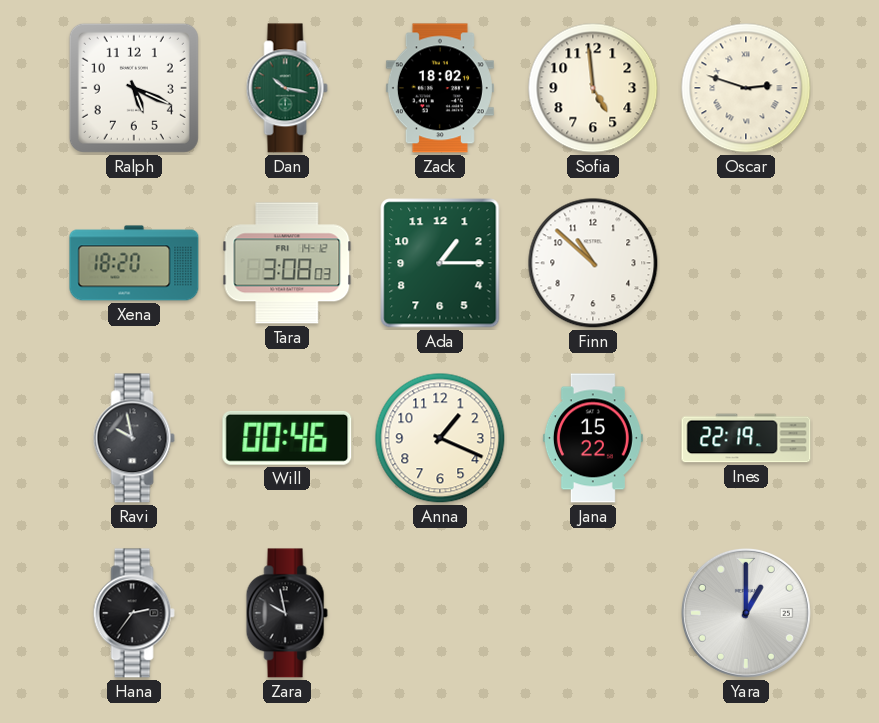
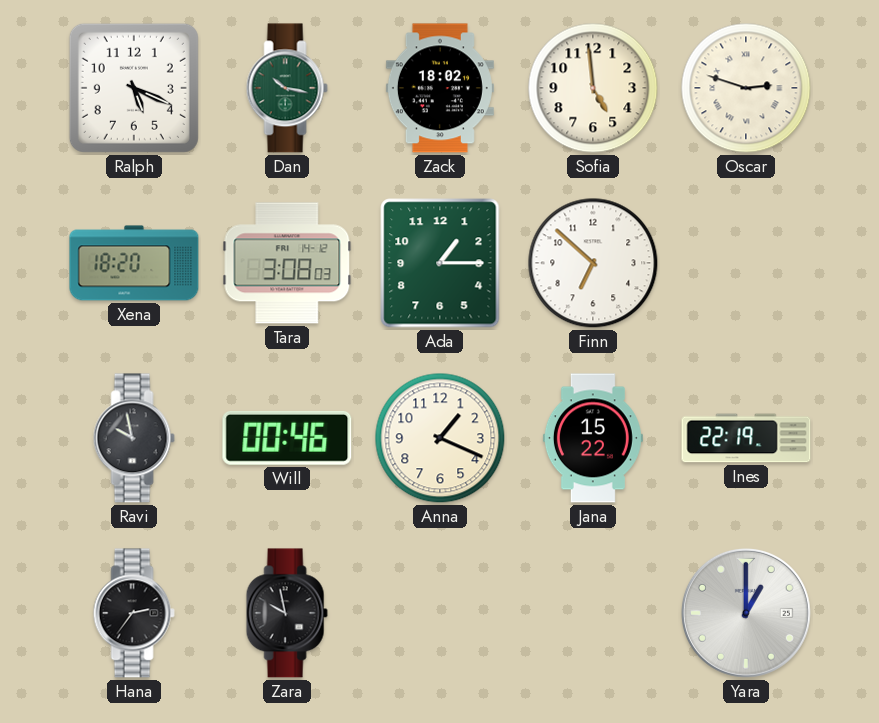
Finn: 10:52 -> 6:52 (593, 263)
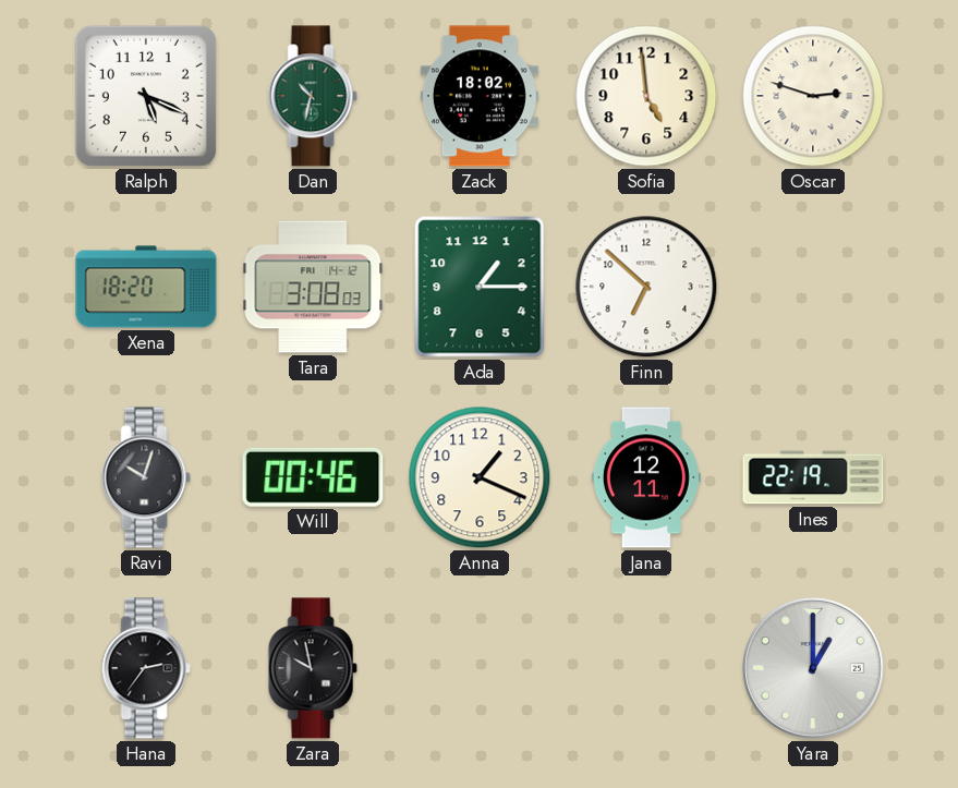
Dan: 10:17 -> 10:32 (313, 96)
Ravi: 9:58 -> 10:03 (146, 477)
Jana: 15:22 -> 12:11 (646, 477)
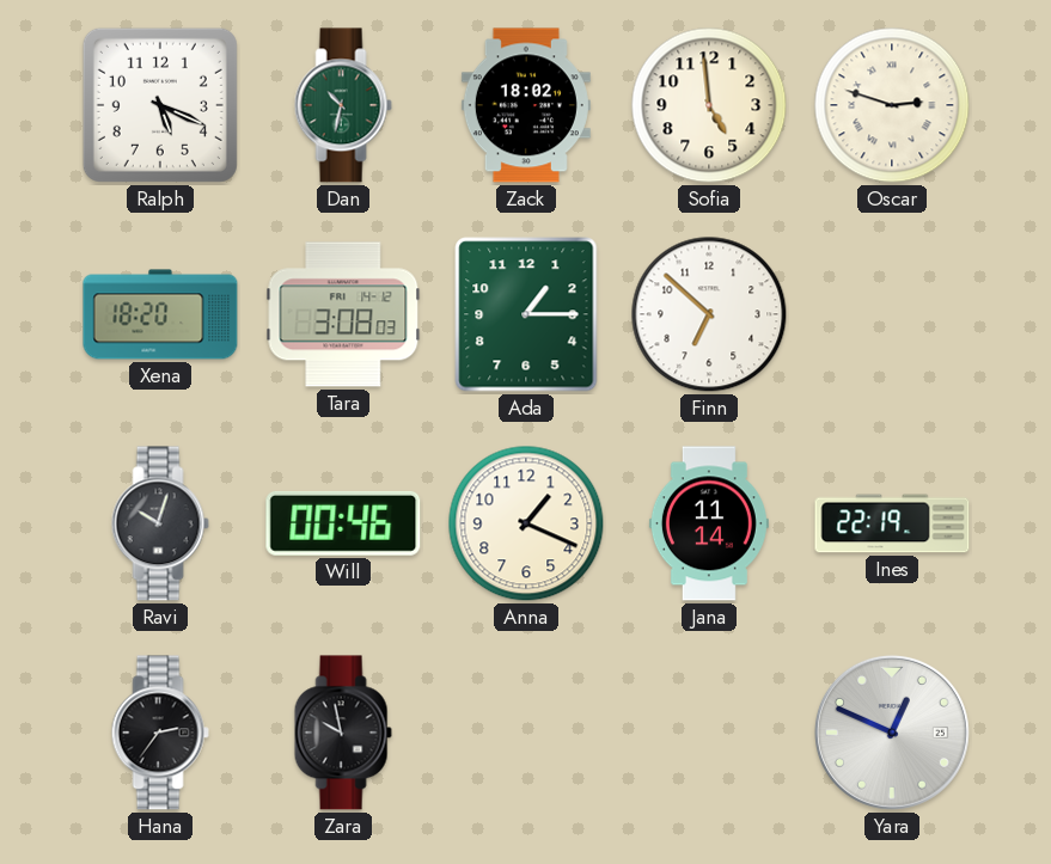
Jana: 12:11 -> 11:14 (709, 523)
Yara: 1:00 -> 12:49 (892, 733)
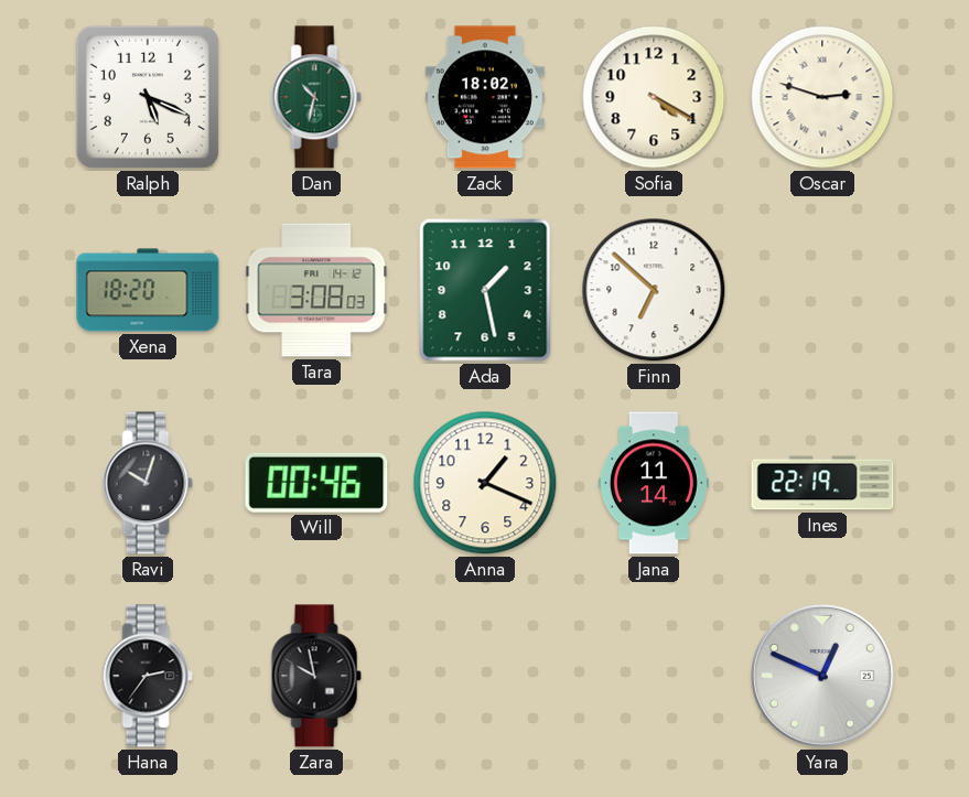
Sofia: 4:59 -> 4:20 (654, 97)
Ada: 1:15 -> 1:28 (485, 290)
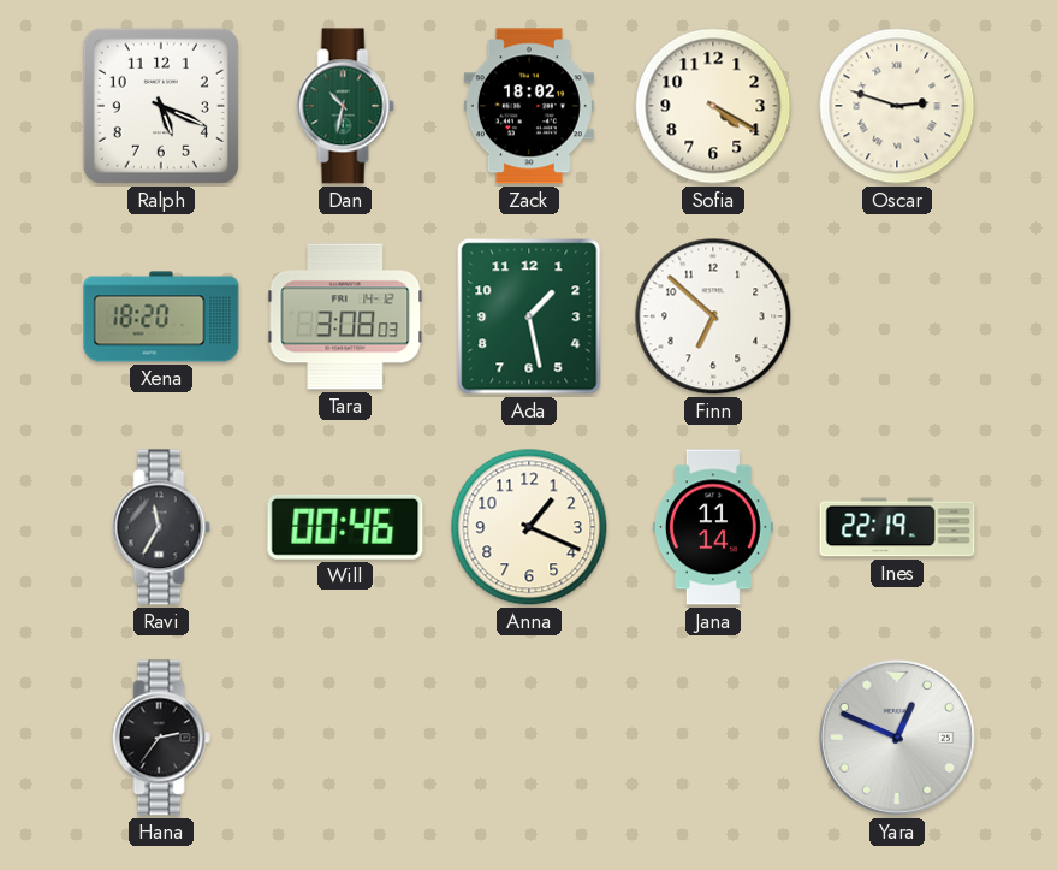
Ravi: 10:03 -> 11:35 (161, 527)
Zara: 9:58 -> none (316, 676)
